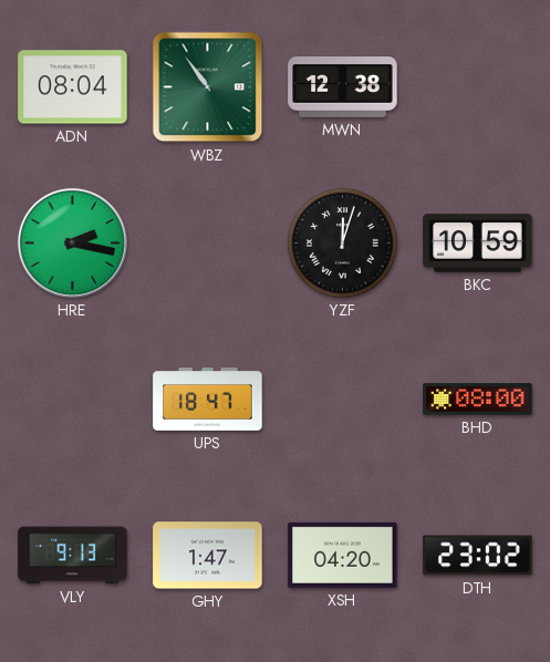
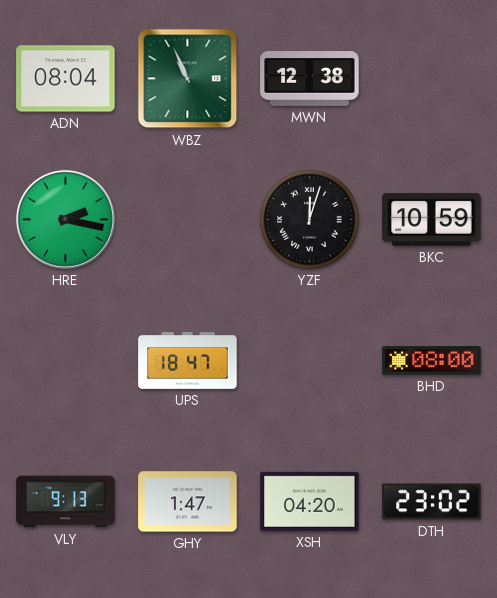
WBZ: 10:54 -> 10:56 (188, 79)
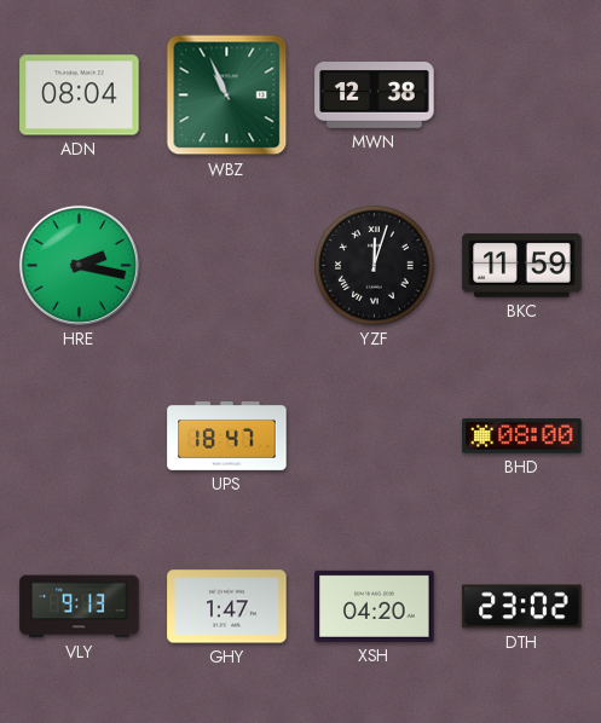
BKC: 10:59 -> 11:59 (522, 266)
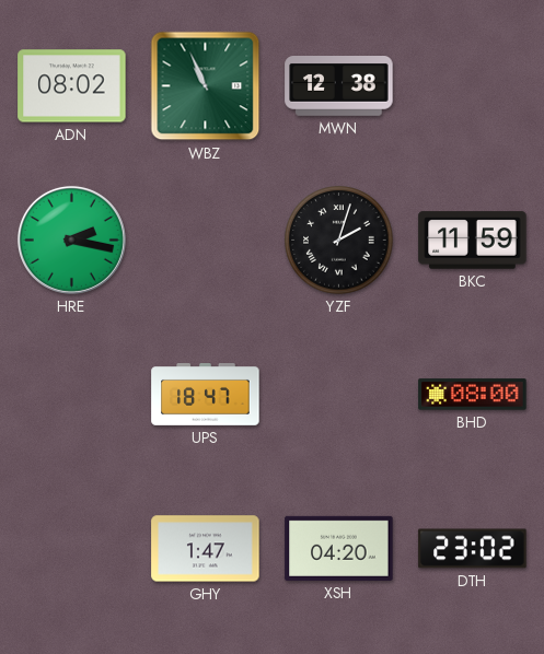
ADN: 08:04 -> 08:02 (72, 86)
YZF: 12:03 -> 2:03 (339, 241)
VLY: 9:13 -> none (80, 607)
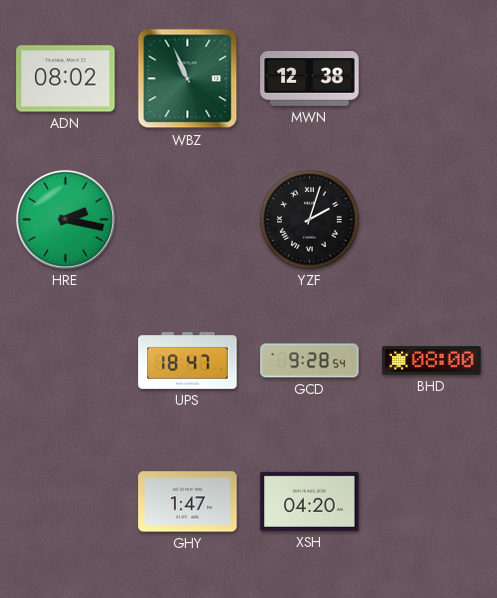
BKC: 11:59 -> none (473, 241)
GCD: none -> 9:28 (310, 361)
DTH: 23:02 -> none (473, 549)
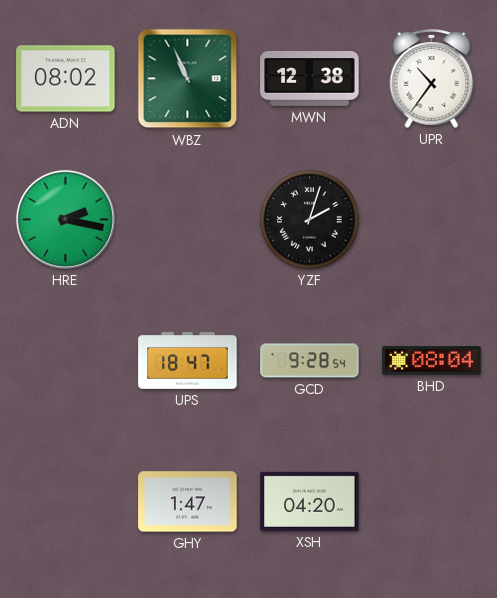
UPR: none -> 10:36 (432, 78)
BHD: 08:00 -> 08:04 (432, 361)
